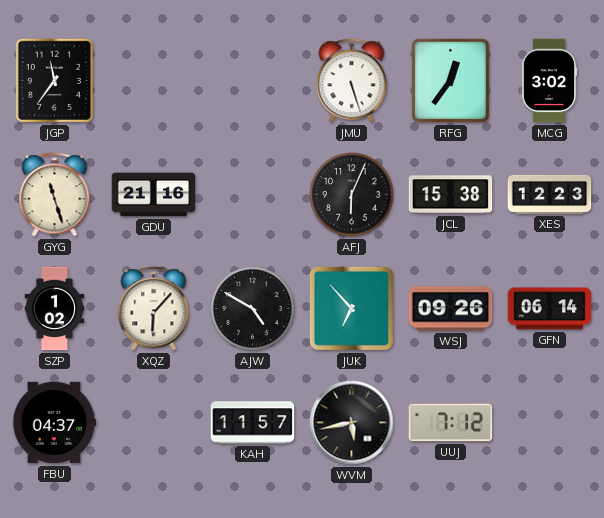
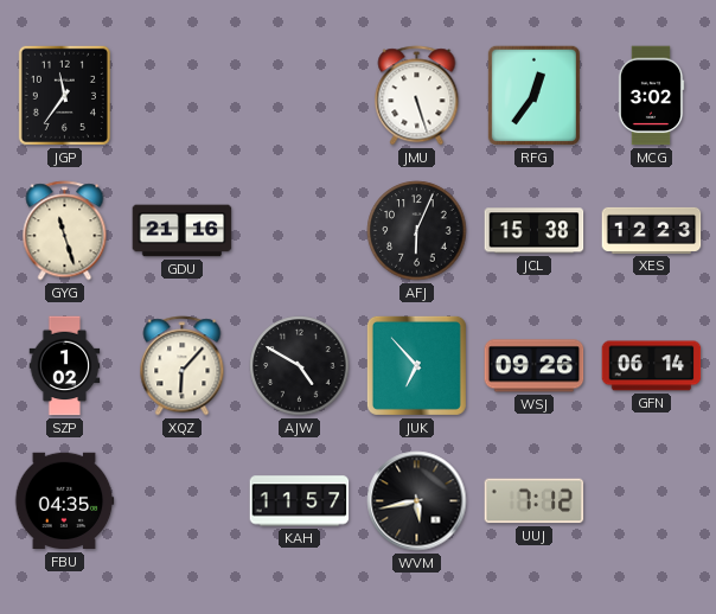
FBU: 04:37 -> 04:35 (64, 501)
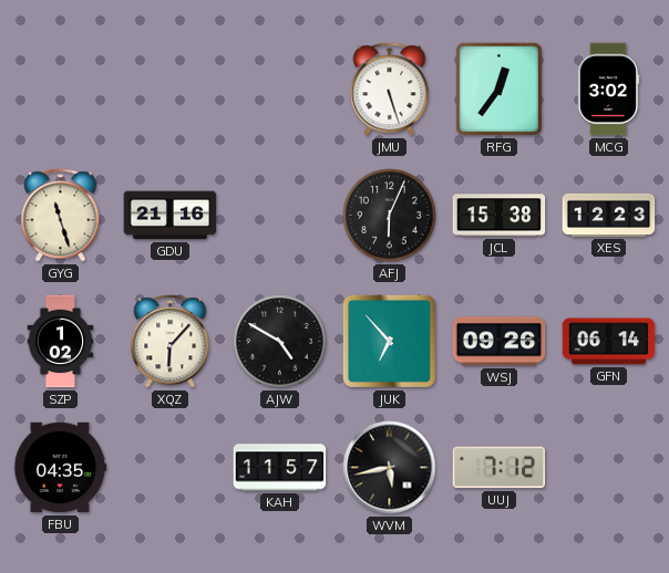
JGP: 11:36 -> none (64, 95)
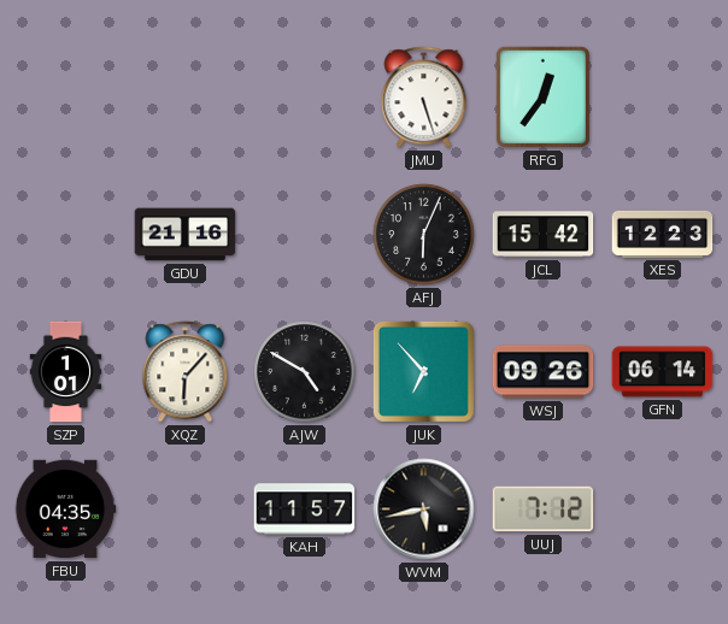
MCG: 3:02 -> none (608, 90)
GYG: 11:27 -> none (61, 216)
JCL: 15:38 -> 15:42 (544, 235)
SZP: 1:02 -> 1:01 (66, 372)
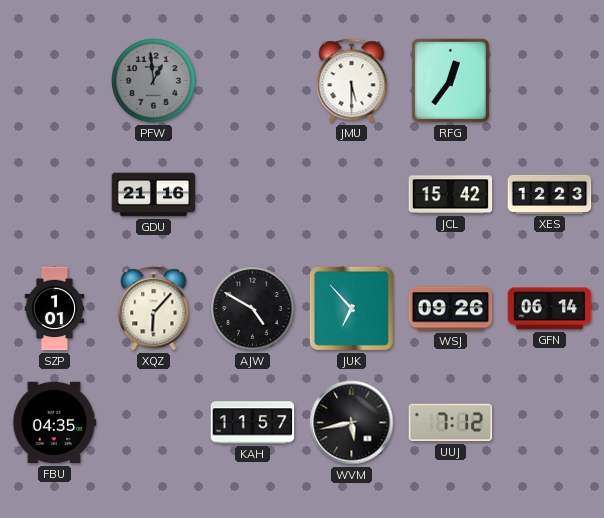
PFW: none -> 12:59 (154, 81)
JMU: 5:27 -> 5:30 (352, 81)
AFJ: 6:04 -> none (424, 235)
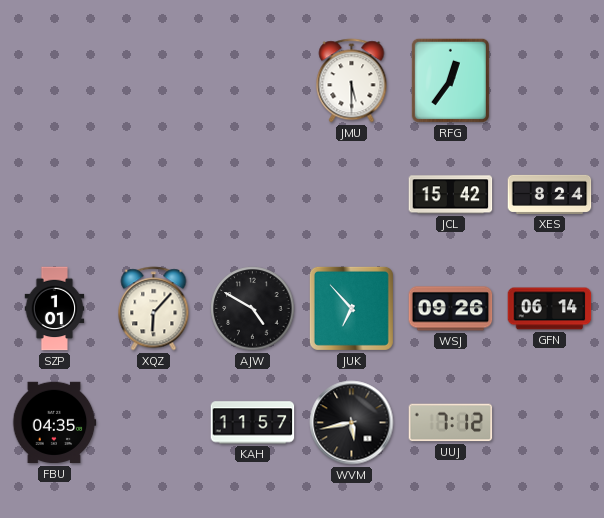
PFW: 12:59 -> none (154, 81)
GDU: 21:16 -> none (154, 195)
XES: 12:23 -> 8:24 (550, 194)
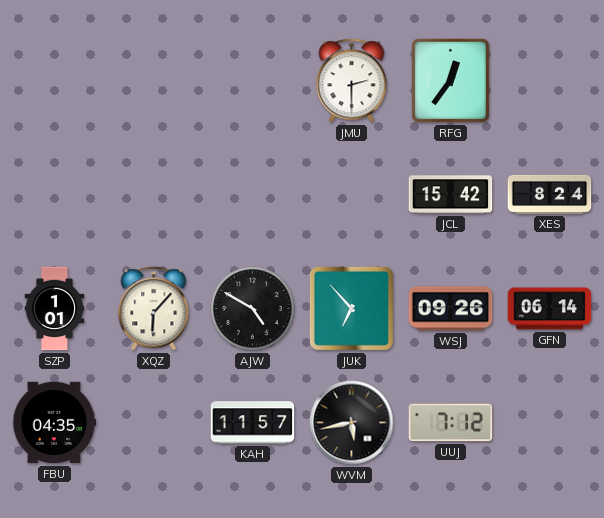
JMU: 5:30 -> 2:30 (352, 81)
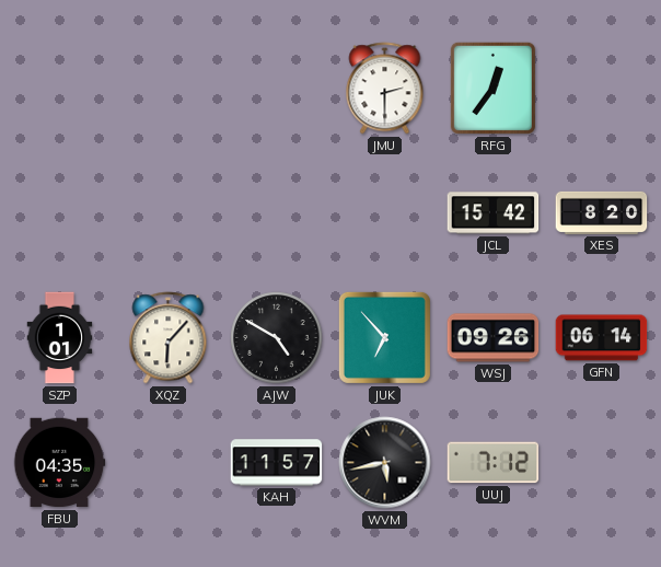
XES: 8:24 -> 8:20 (602, 212)
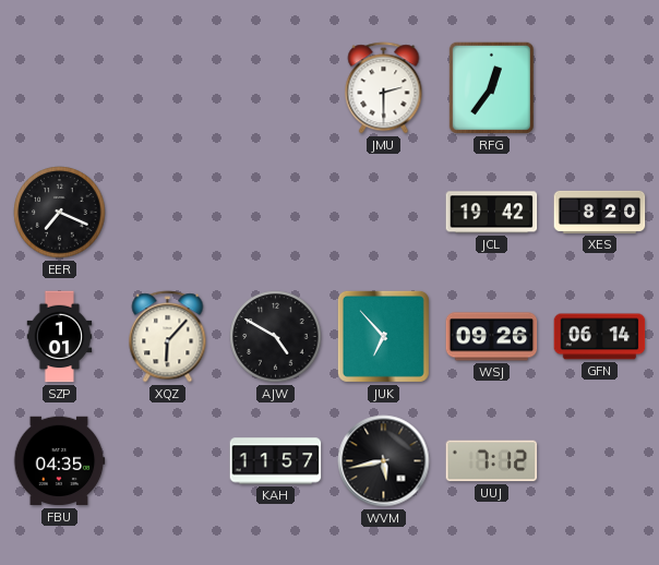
EER: none -> 7:19 (60, 213)
JCL: 15:42 -> 19:42 (492, 213)
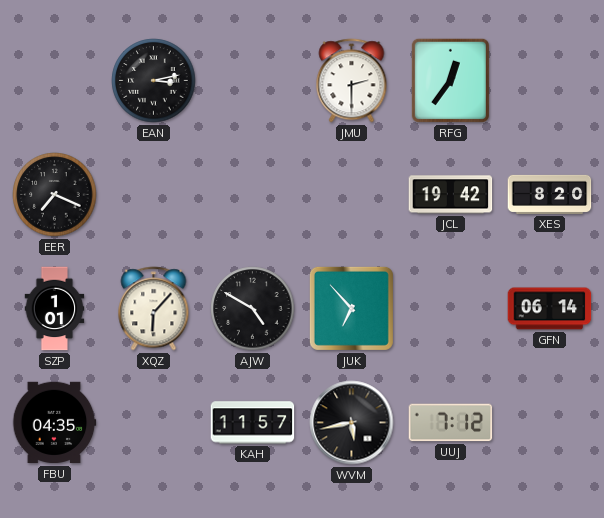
EAN: none -> 3:13 (154, 81)
WSJ: 09:26 -> none (492, 337)
